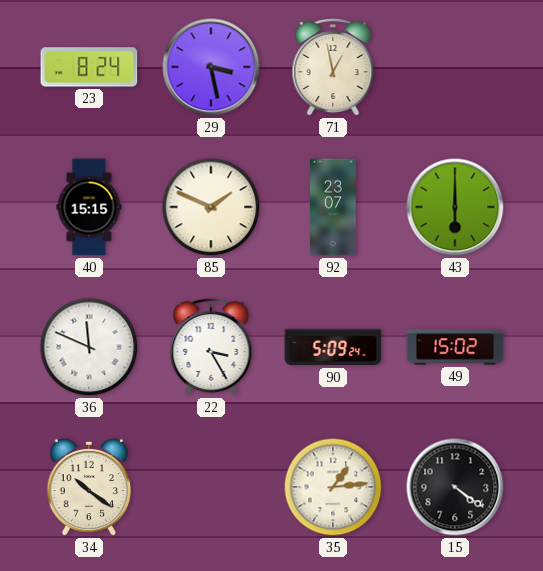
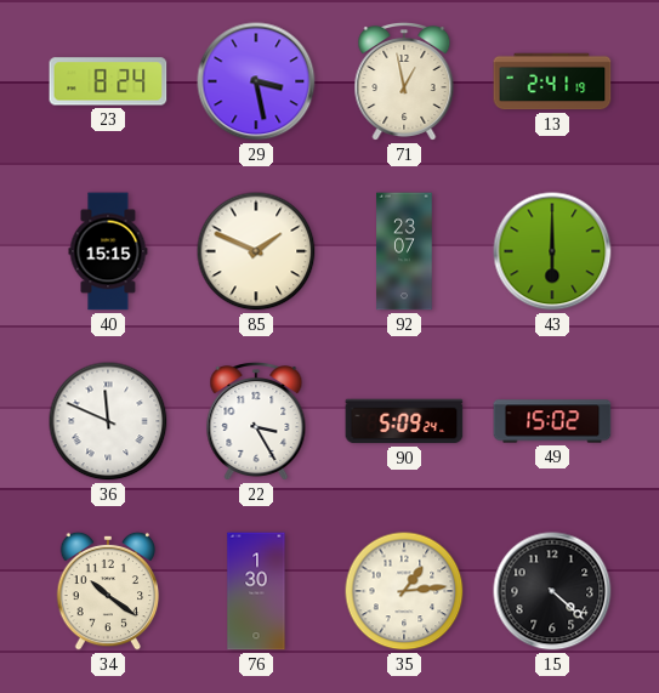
13: none -> 2:41 (552, 81)
76: none -> 1:30 (256, 591)
15: 4:21 -> 4:22 (552, 591)
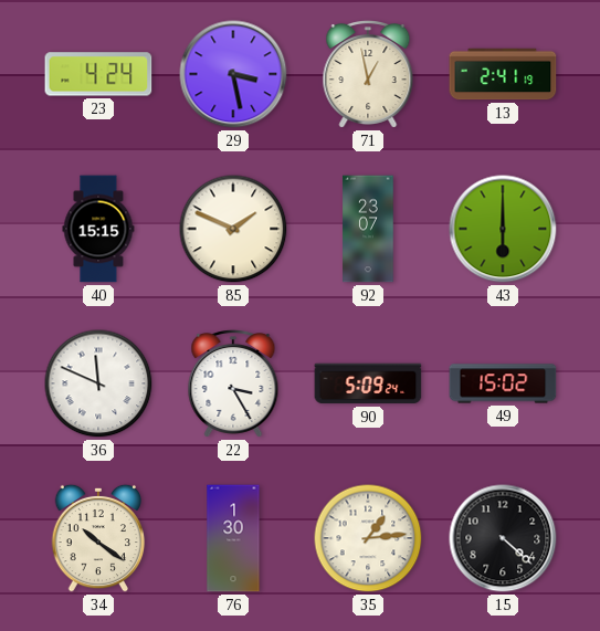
23: 8:24 -> 4:24 (98, 74)
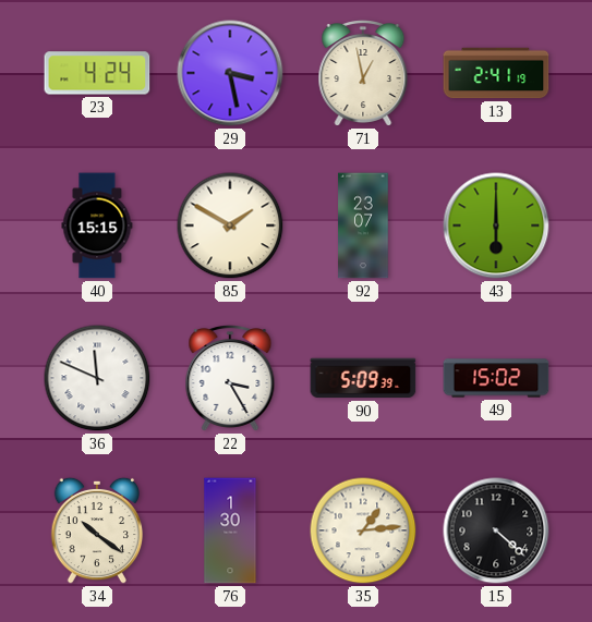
85: 1:49 -> 1:50 (230, 225)
90: 5:09:24 -> 5:09:39 (363, 378)
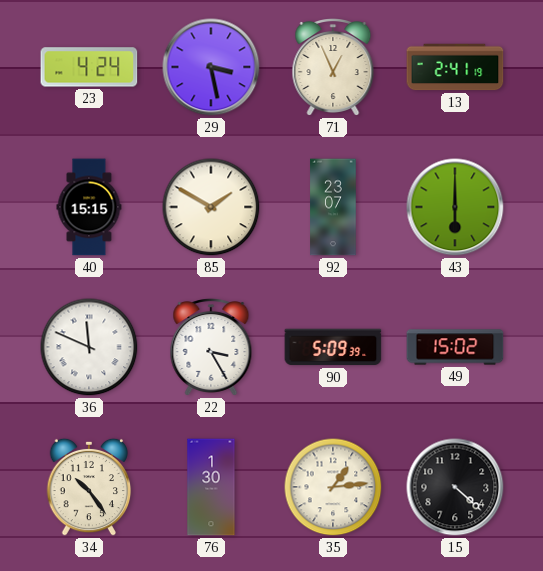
71: 12:58 -> 12:56 (333, 68)
34: 10:21 -> 10:24 (89, 487)
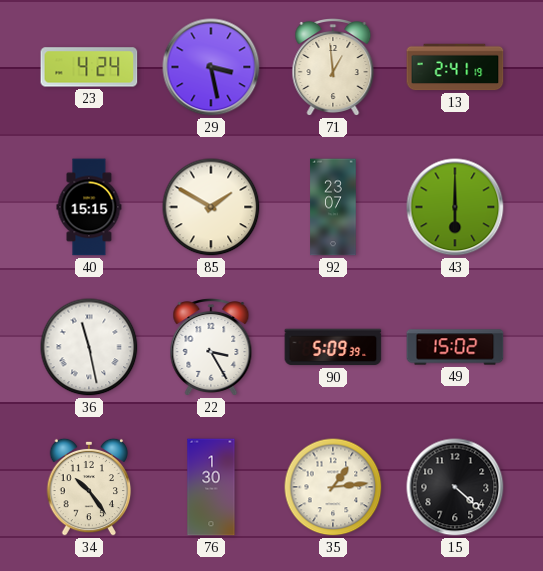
71: 12:56 -> 12:59 (333, 68)
36: 11:49 -> 11:28 (89, 347)
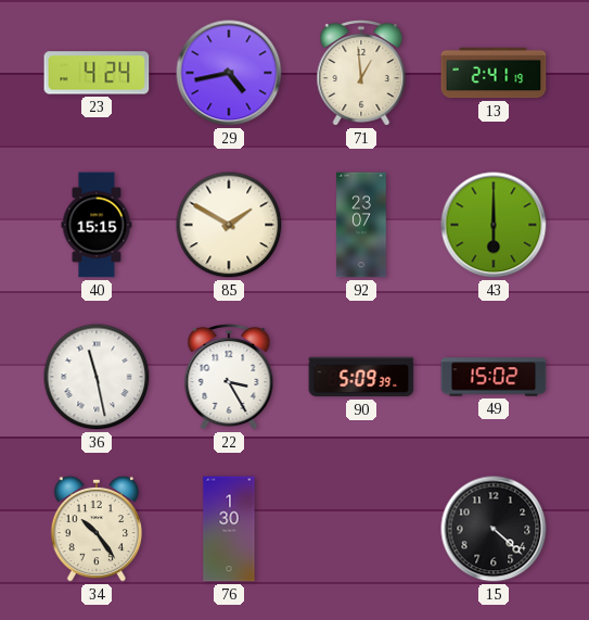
29: 3:28 -> 4:43 (229, 73)
35: 1:14 -> none (333, 487)
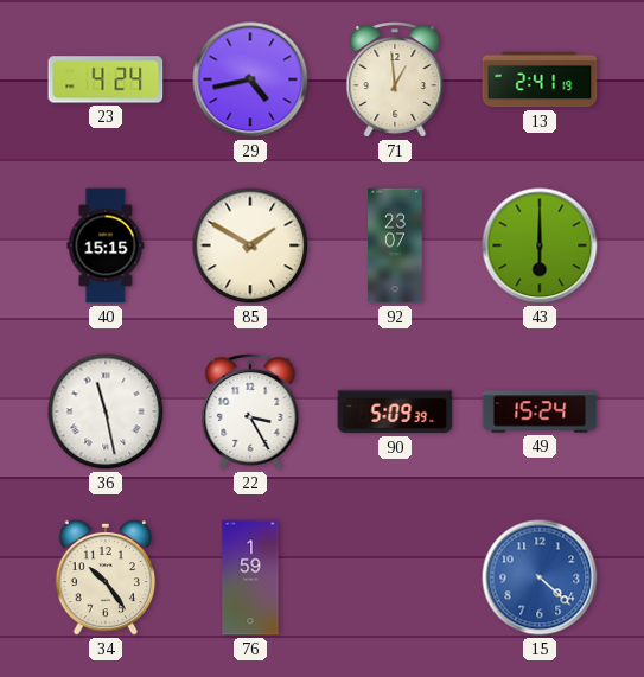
49: 15:02 -> 15:24 (540, 411)
76: 1:30 -> 1:59 (250, 577)
15 dial: black -> blue (540, 577)
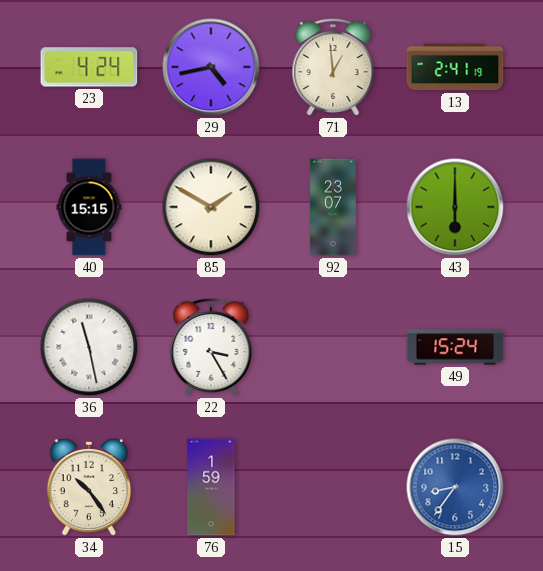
90: 5:09 -> none (395, 411)
15: 4:22 -> 8:36 (455, 487)
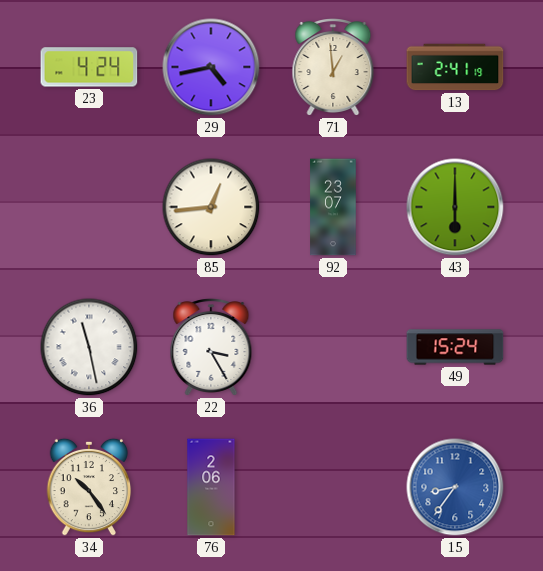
40: 15:15 -> none (89, 207)
85: 1:50 -> 12:44 (211, 207)
76: 1:59 -> 2:06 (211, 487)
